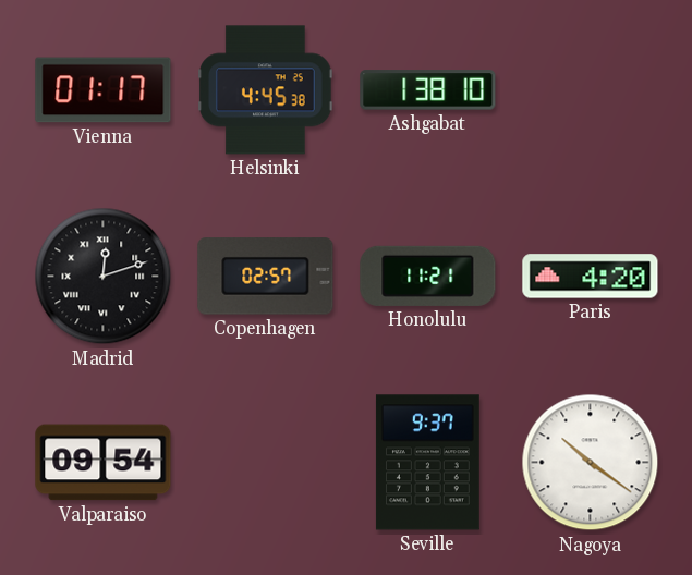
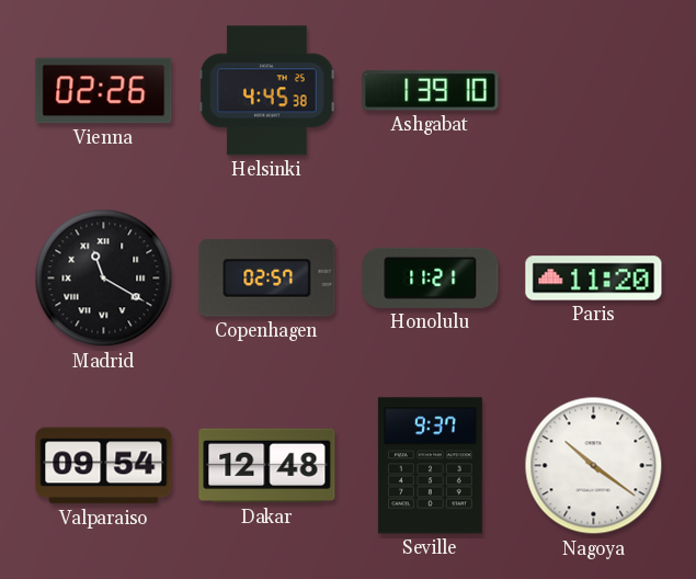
Vienna: 01:17 -> 02:26 (104, 91)
Ashgabat: 1:38 -> 1:39 (431, 91)
Madrid: 12:12 -> 11:20 (104, 279)
Paris: 4:20 -> 11:20 (594, 279)
Dakar: none -> 12:48 (267, 466)
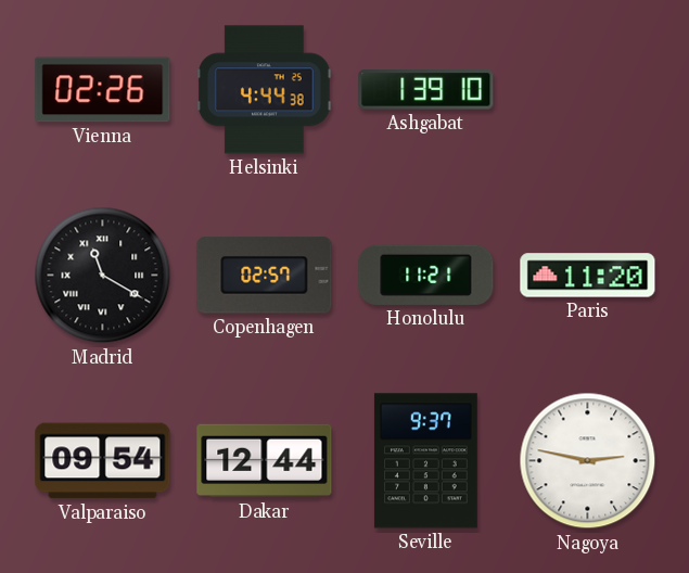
Helsinki: 4:45 -> 4:44 (265, 90)
Dakar: 12:48 -> 12:44 (265, 461)
Nagoya: 10:21 -> 2:47 (588, 461)
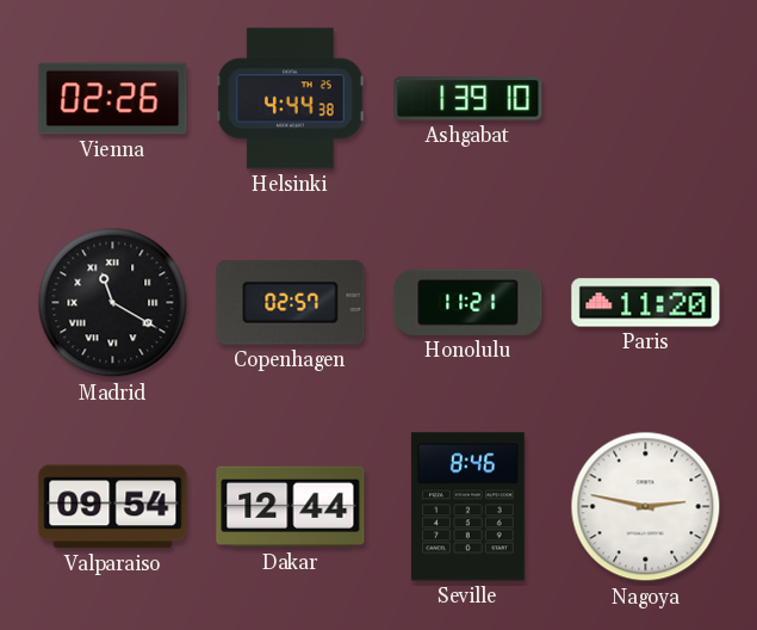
Seville: 9:37 -> 8:46 (467, 507)
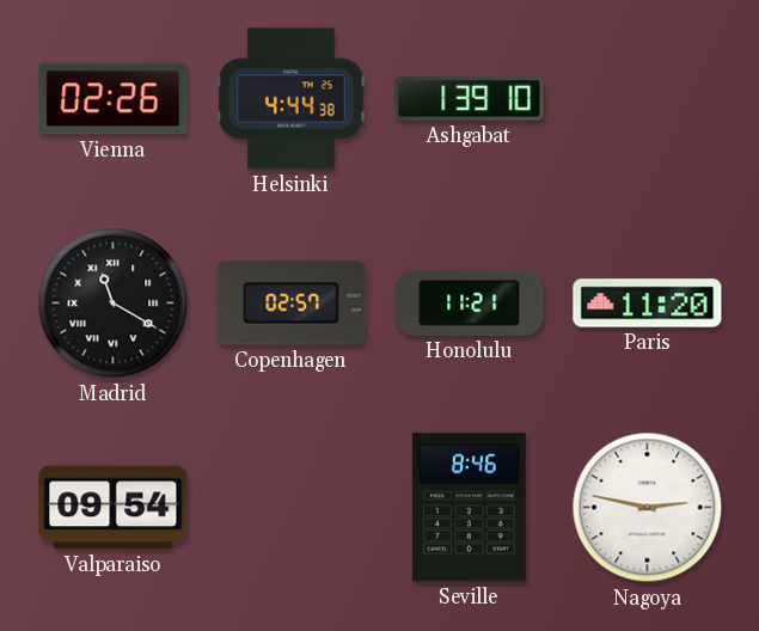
Dakar: 12:44 -> none (291, 507)
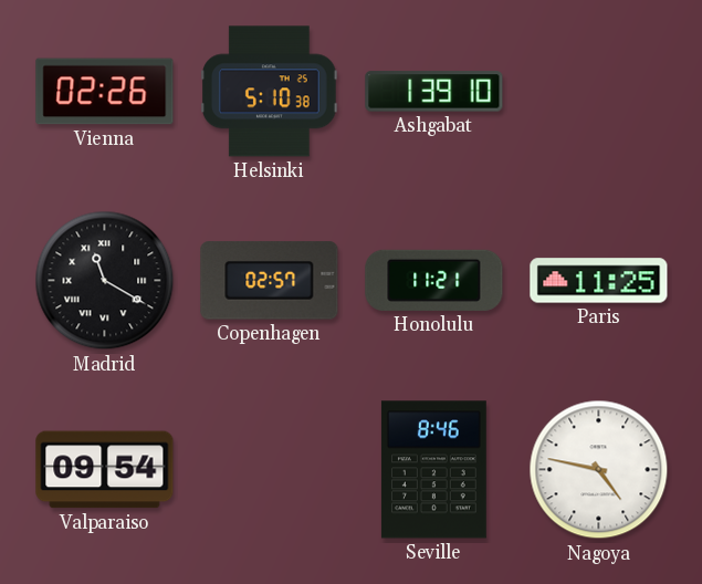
Helsinki: 4:44 -> 5:10 (270, 92)
Paris: 11:20 -> 11:25 (599, 281)
Nagoya: 2:47 -> 4:47 (599, 470)
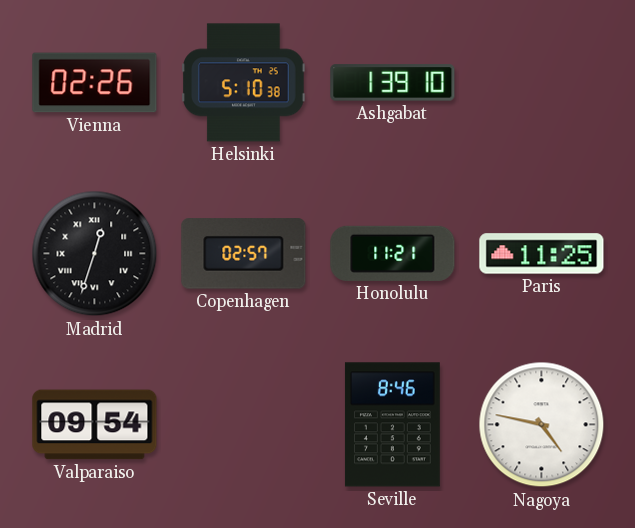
Madrid: 11:20 -> 12:33 (95, 254)
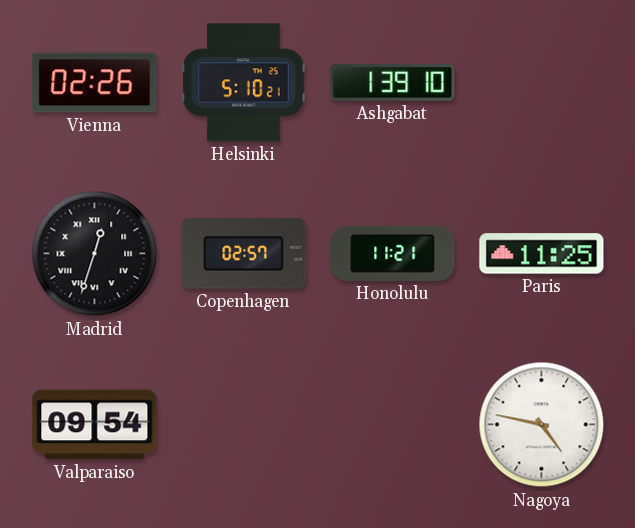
Helsinki: 5:10:38 -> 5:10:21 (244, 83)
Seville: 8:46 -> none (392, 425)
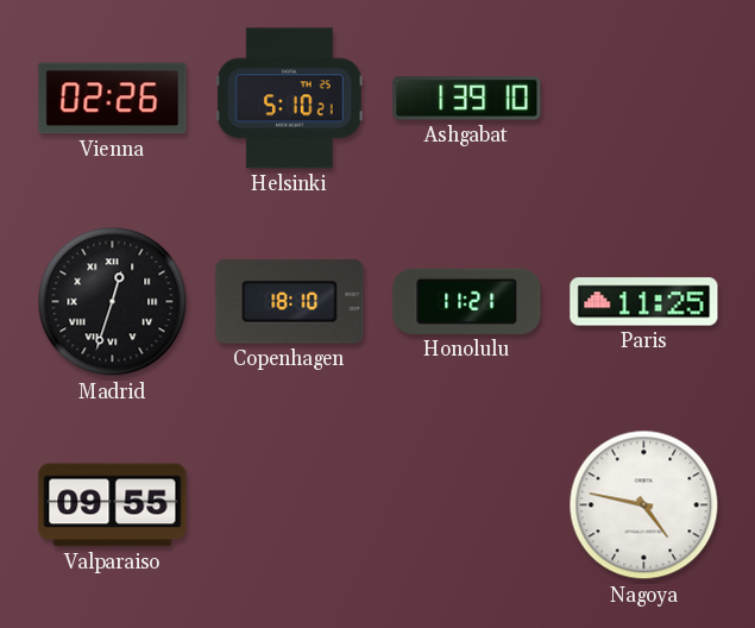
Copenhagen: 02:57 -> 18:10 (290, 302)
Valparaiso: 09:54 -> 09:55 (113, 505)
